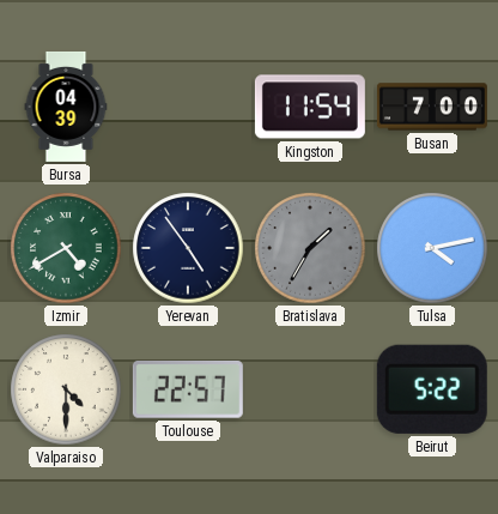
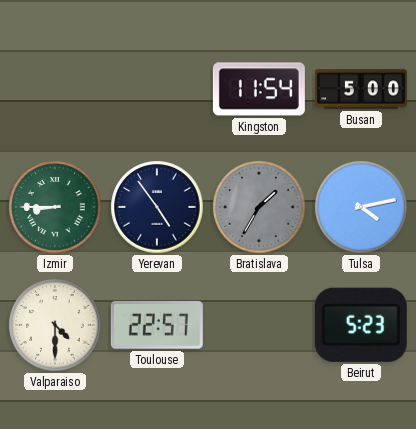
Bursa: 04:39 -> none (66, 107)
Busan: 7:00 -> 5:00 (361, 89)
Izmir: 4:40 -> 8:45 (55, 207)
Beirut: 5:22 -> 5:23 (361, 325)
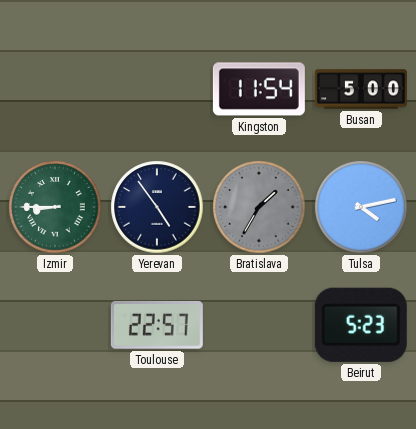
Valparaiso: 4:30 -> none (55, 325)
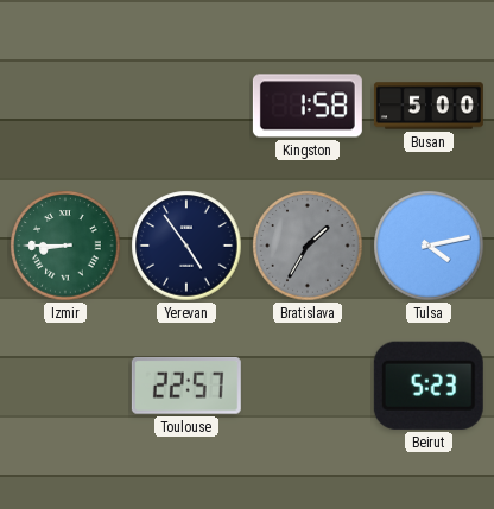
Kingston: 11:54 -> 1:58 (308, 106)
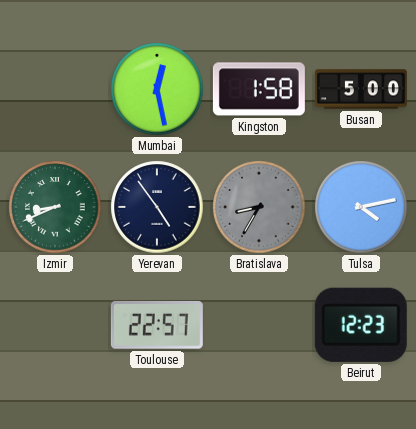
Mumbai: none -> 12:28 (157, 89)
Izmir: 8:45 -> 8:41 (55, 207)
Bratislava: 1:35 -> 8:35 (259, 207)
Beirut: 5:23 -> 12:23 (361, 325)
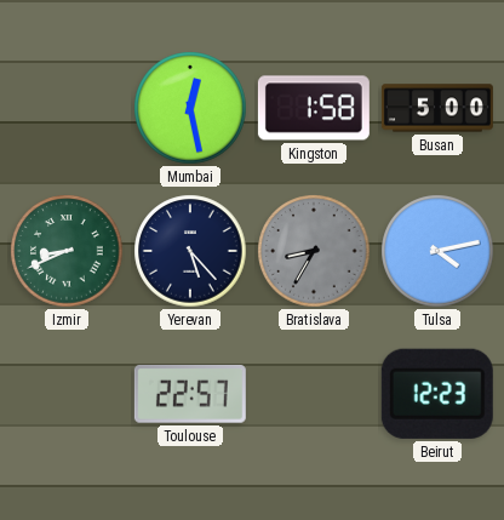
Yerevan: 4:54 -> 5:23 (190, 251)
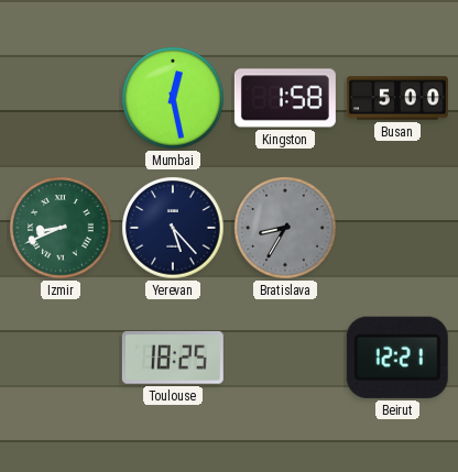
Tulsa: 4:13 -> none (437, 251)
Toulouse: 22:57 -> 18:25 (173, 358)
Beirut: 12:23 -> 12:21 (397, 358)
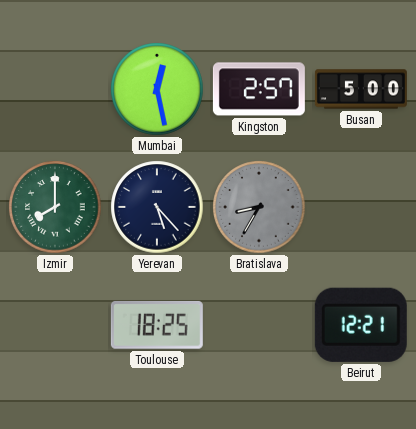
Kingston: 1:58 -> 2:57 (259, 89)
Izmir: 8:41 -> 8:00 (55, 207)
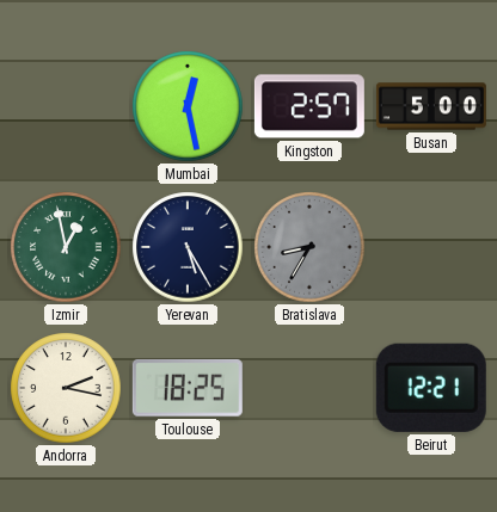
Izmir: 8:00 -> 12:58 (66, 247)
Yerevan: 5:23 -> 5:25 (188, 247)
Andorra: none -> 2:17 (66, 388)
